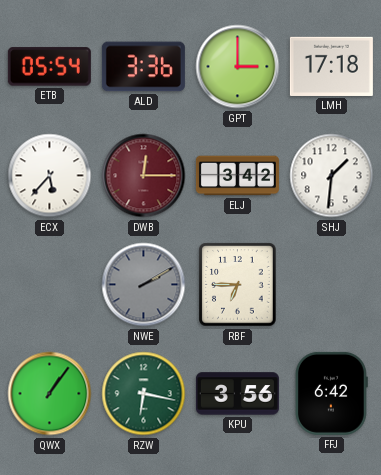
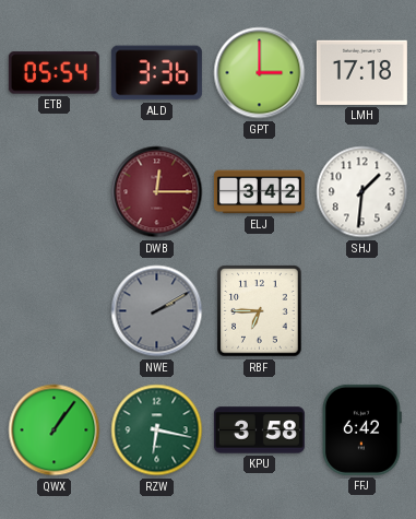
ECX: 5:37 -> none (50, 176)
KPU: 3:56 -> 3:58 (259, 430)
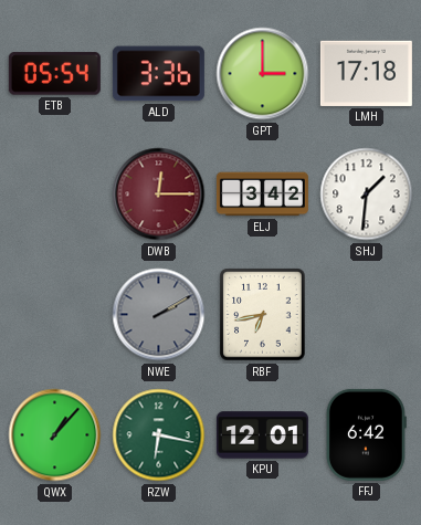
RBF: 6:45 -> 6:43 (263, 315)
QWX: 1:06 -> 1:07 (55, 435)
KPU: 3:58 -> 12:01 (262, 435)
